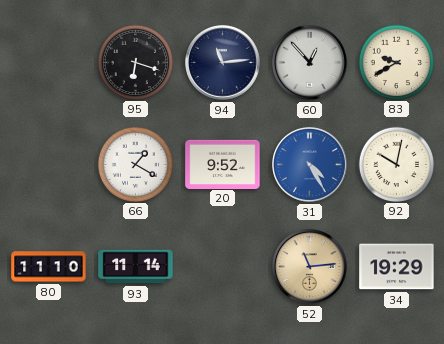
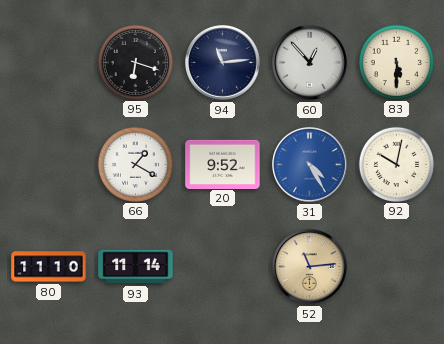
83: 9:40 -> 5:30 (396, 62)
34: 19:29 -> none (397, 267)
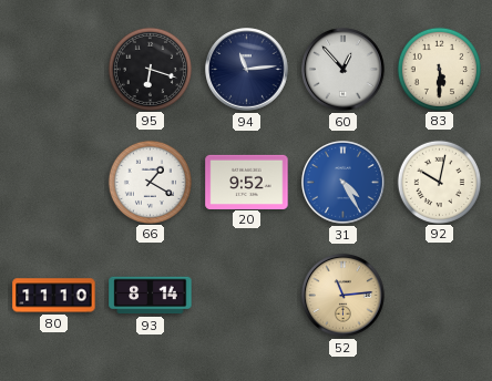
93: 11:14 -> 8:14 (151, 296)
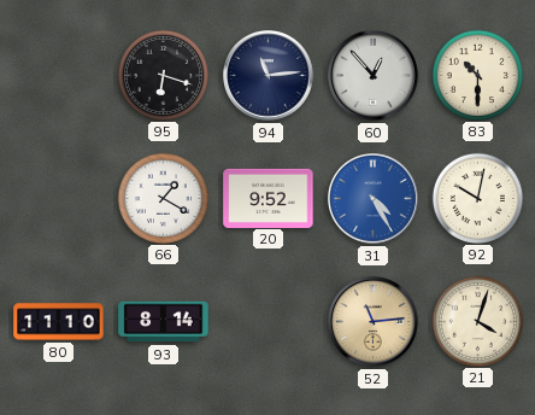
83: 5:30 -> 10:30 (477, 75)
21: none -> 4:03 (477, 321)
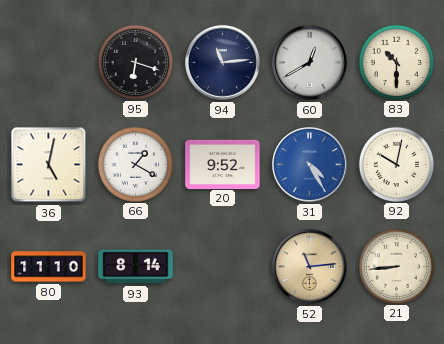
60: 12:53 -> 12:40 (310, 63)
36: none -> 5:02 (49, 165)
21: 4:03 -> 8:44 (396, 266)
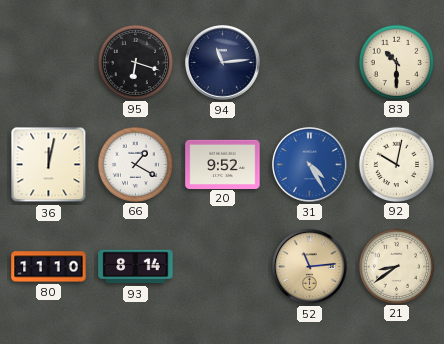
60: 12:40 -> none (310, 63)
36: 5:02 -> 12:02 (49, 165)
21: 8:44 -> 8:39 (396, 266)
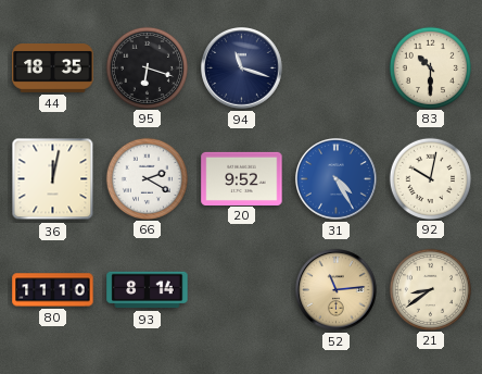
44: none -> 18:35 (53, 68)
94: 11:14 -> 11:18 (242, 68)
66: 1:20 -> 2:20 (147, 178)
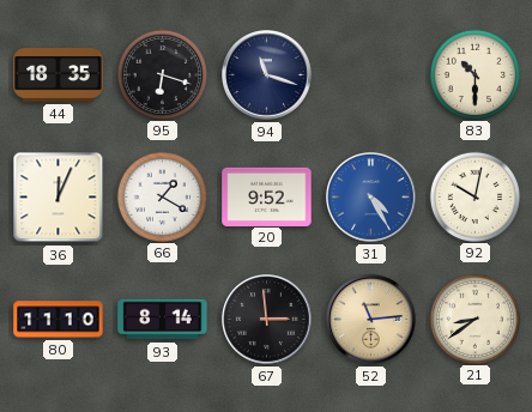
36: 12:02 -> 12:04 (59, 198)
66: 2:20 -> 1:20 (162, 196)
67: none -> 2:59 (267, 320)
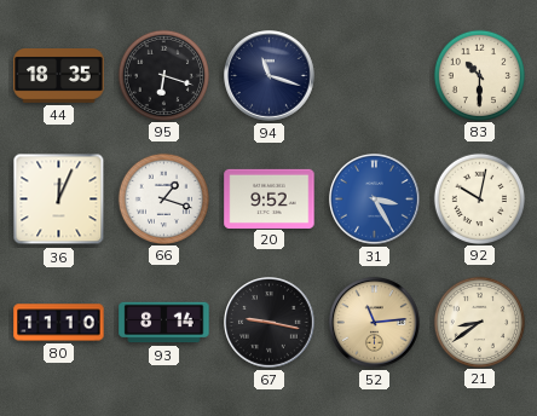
66: 1:20 -> 1:18 (163, 198)
31: 4:25 -> 3:25 (375, 200)
67: 2:59 -> 9:17 (270, 323)
